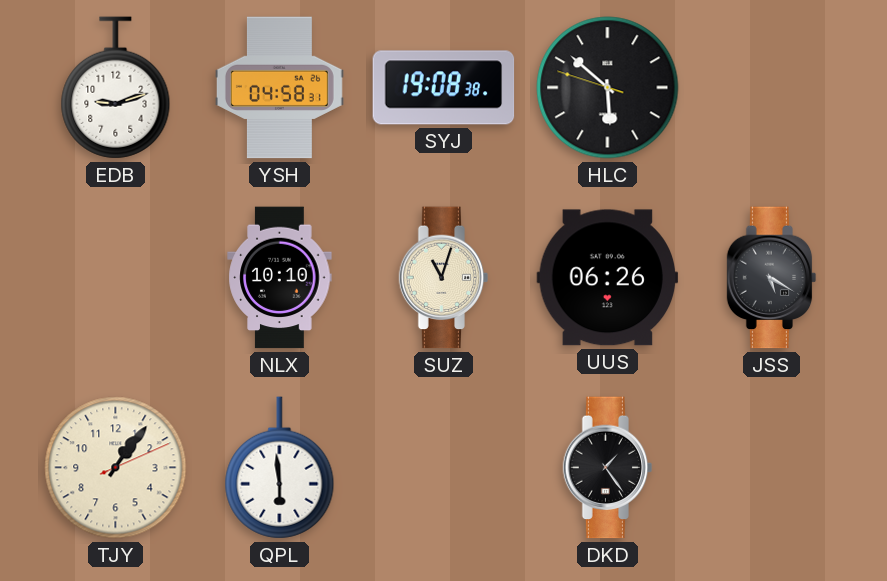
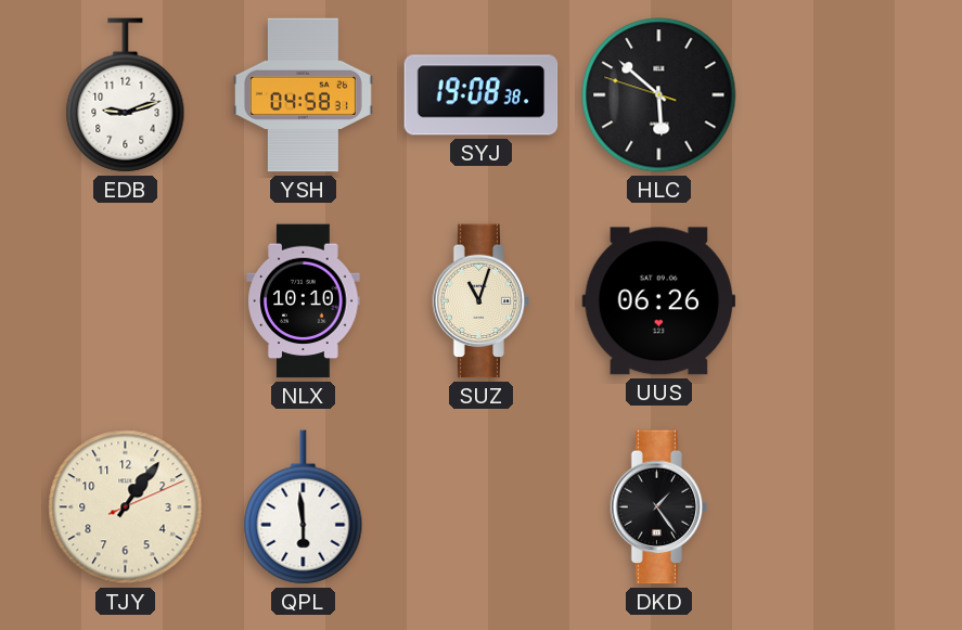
JSS: 5:20 -> none (772, 278)
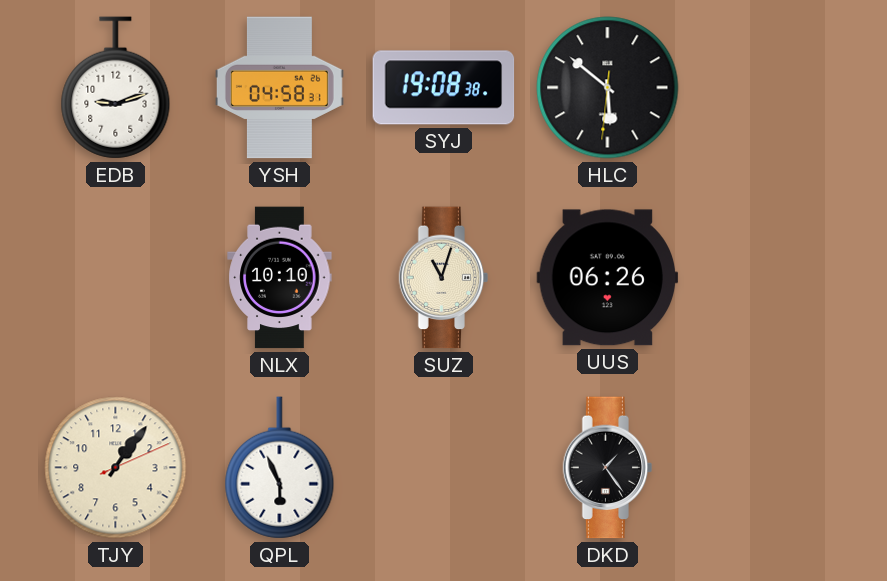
HLC: 5:51:48 -> 5:51:31 (608, 88)
QPL: 5:59 -> 5:56 (280, 468)
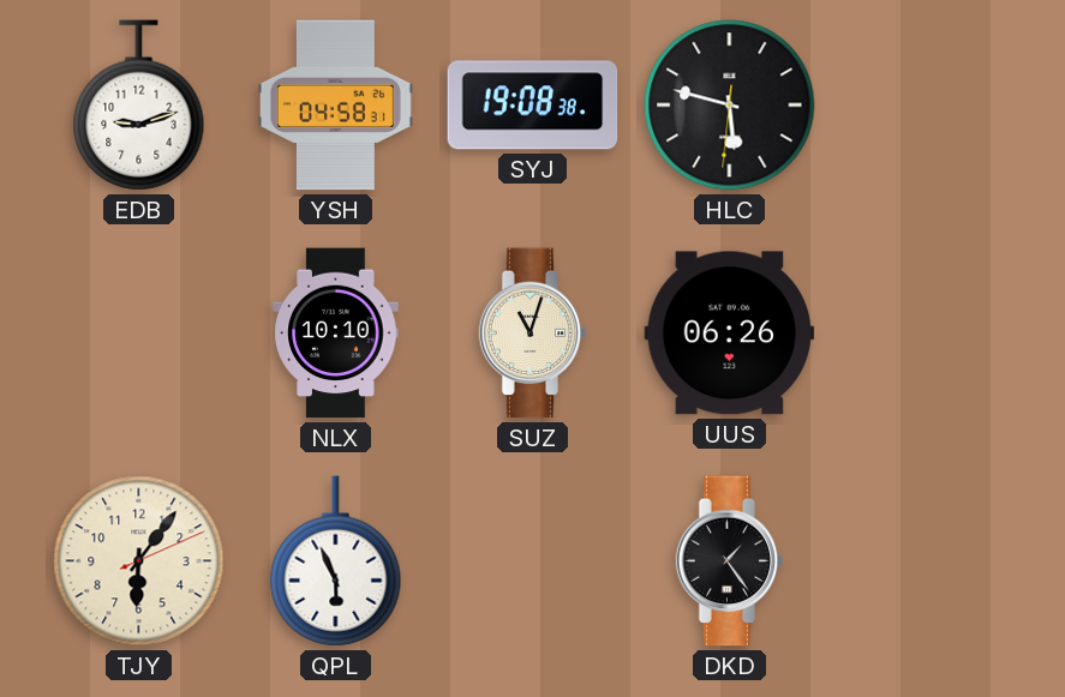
HLC: 5:51 -> 5:47 (730, 106)
TJY: 1:06 -> 6:06 (139, 561)
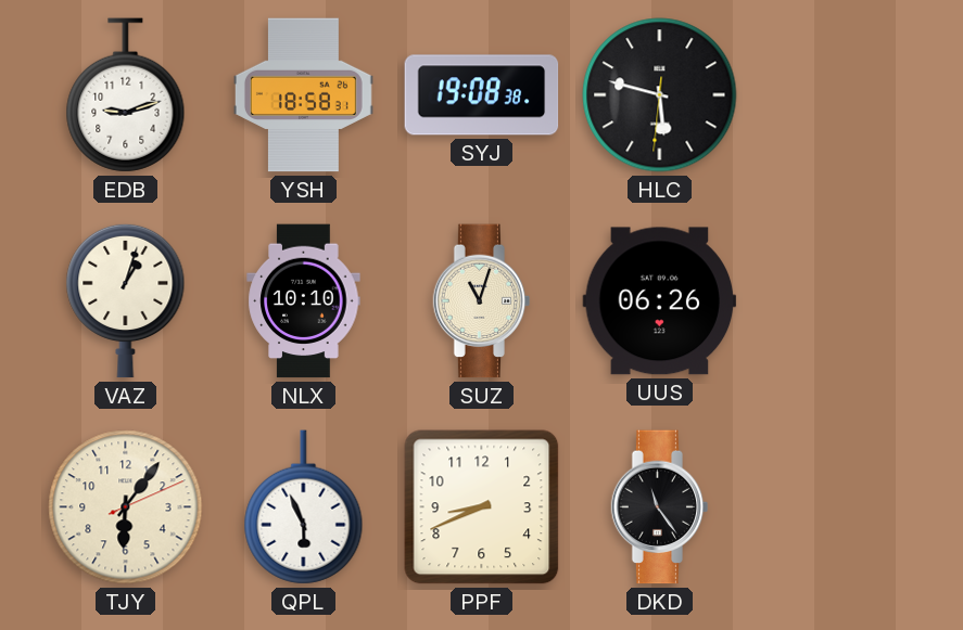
YSH: 04:58 -> 18:58 (303, 95)
VAZ: none -> 1:03 (126, 300)
PPF: none -> 8:41 (482, 507)
DKD: 1:24 -> 11:24 (660, 507)
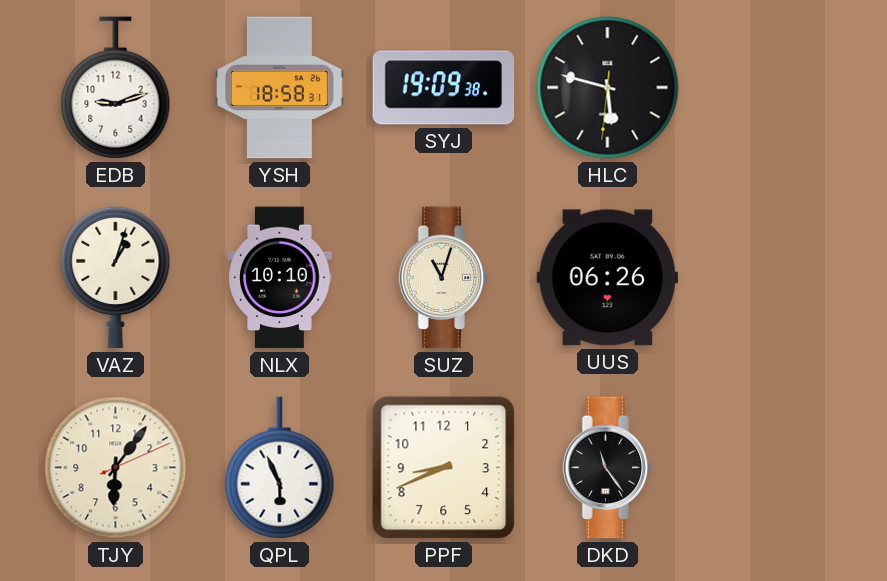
SYJ: 19:08 -> 19:09 (444, 88)
